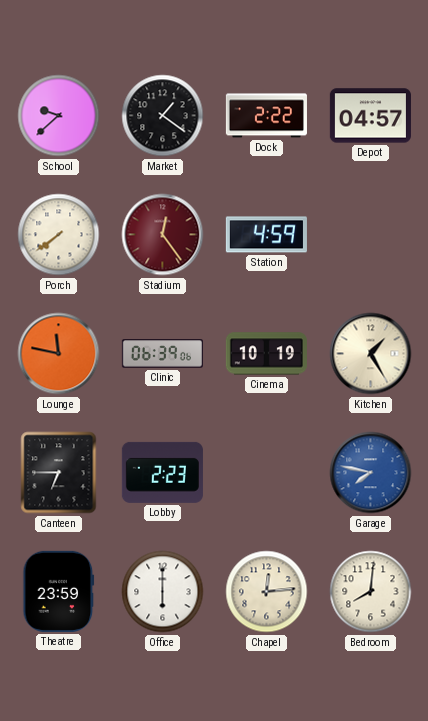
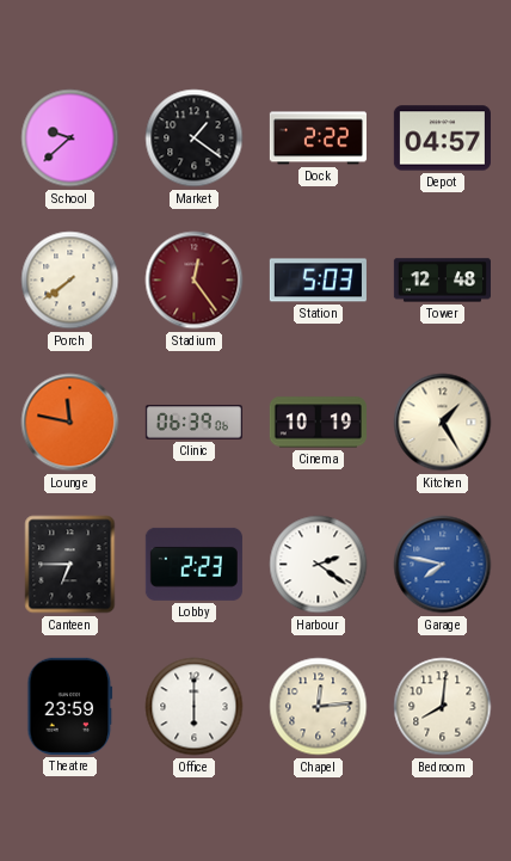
Station: 4:59 -> 5:03 (318, 281)
Tower: none -> 12:48 (442, 281)
Harbour: none -> 2:21 (319, 565)
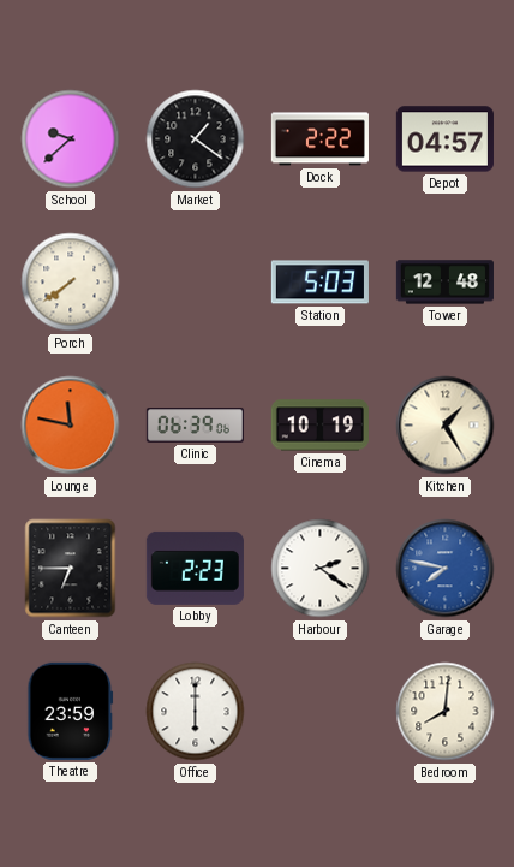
Stadium: 12:24 -> none (195, 281)
Chapel: 12:14 -> none (319, 707)
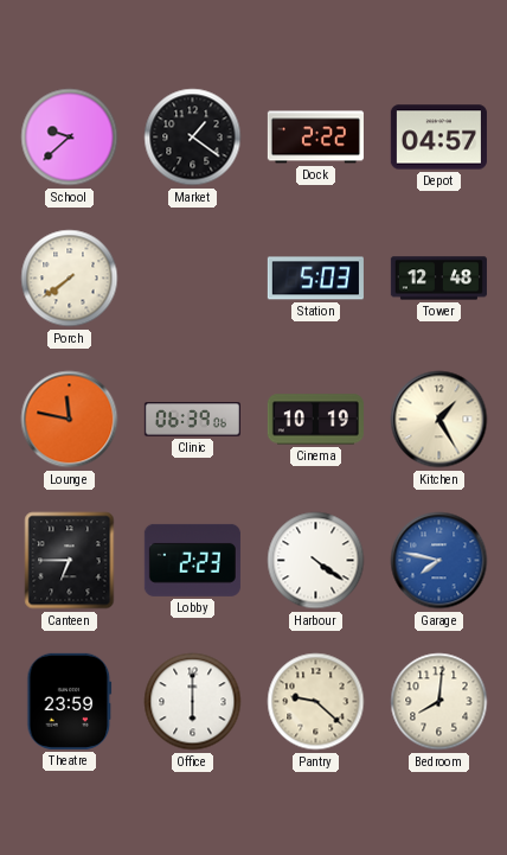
Harbour: 2:21 -> 4:21 (316, 561)
Pantry: none -> 9:22 (316, 702)
